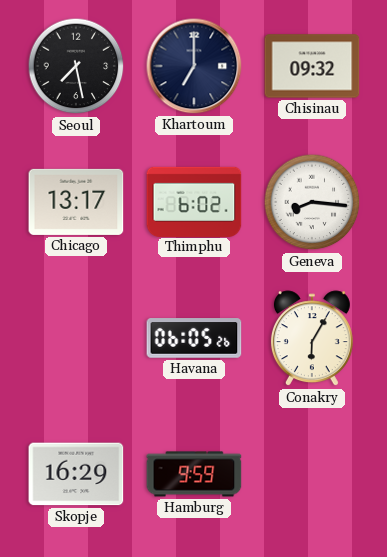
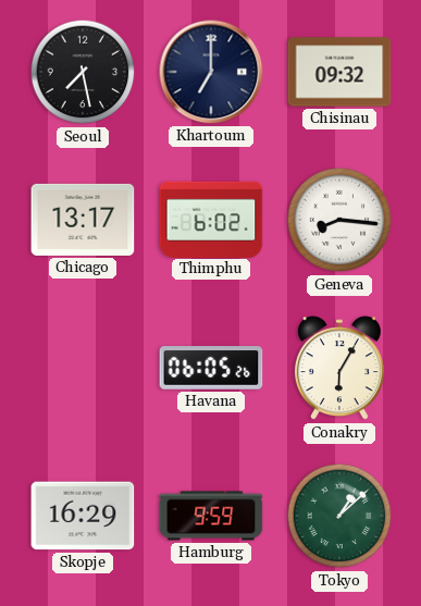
Tokyo: none -> 1:08 (339, 516)
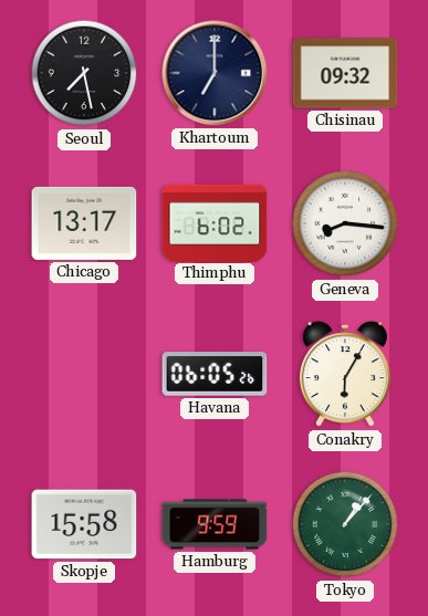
Skopje: 16:29 -> 15:58 (84, 524)
Tokyo: 1:08 -> 1:07 (345, 524)
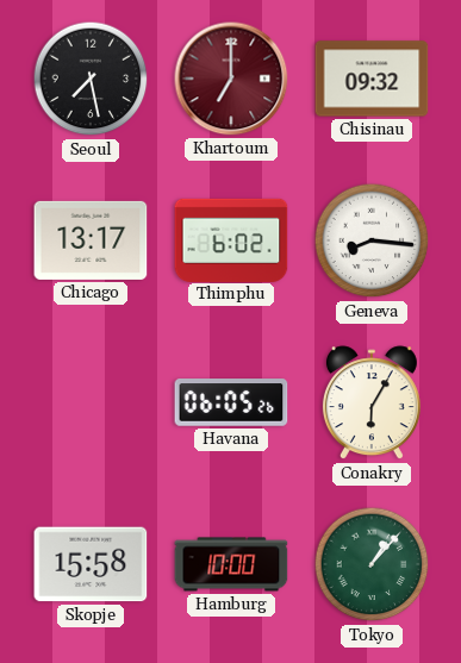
Khartoum dial: navy -> burgundy (231, 79)
Hamburg: 9:59 -> 10:00 (231, 564)
